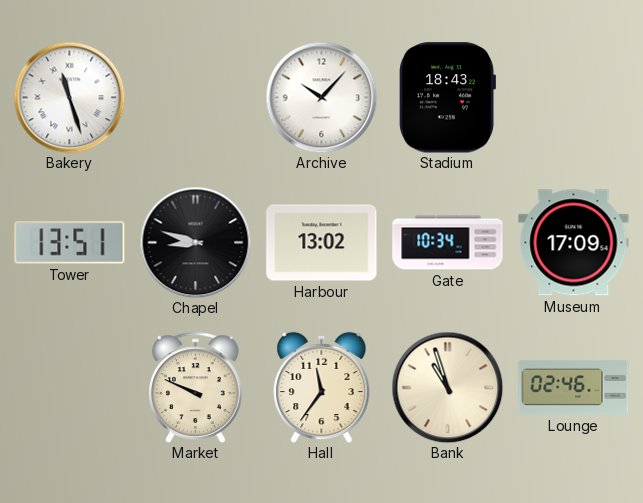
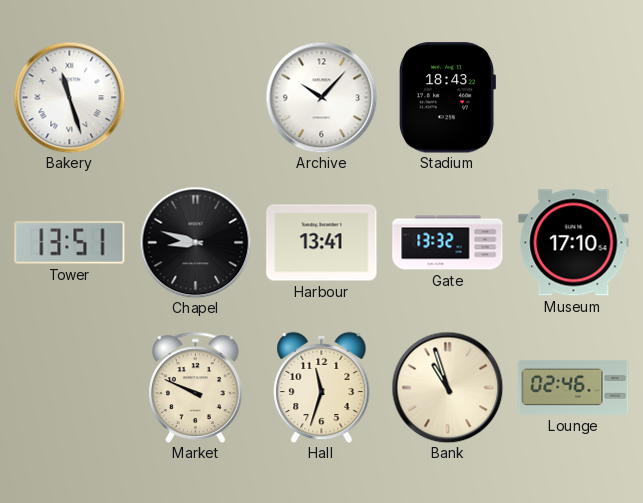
Harbour: 13:02 -> 13:41 (322, 243)
Gate: 10:34 -> 13:32 (448, 243)
Museum: 17:09 -> 17:10 (574, 243)
Hall: 11:36 -> 11:33 (322, 387)
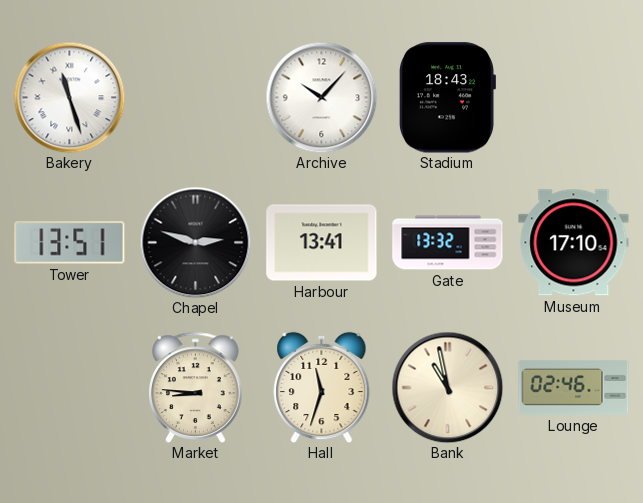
Chapel: 8:48 -> 2:48 (195, 242)
Market: 9:49 -> 8:46 (196, 387)
Bank: 10:57 -> 10:58 (447, 387)
